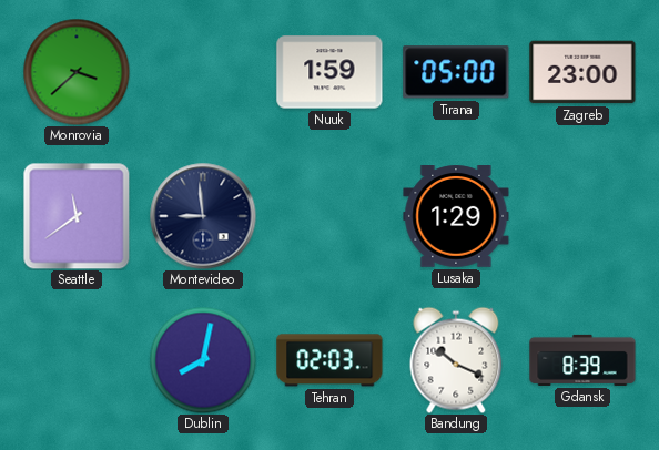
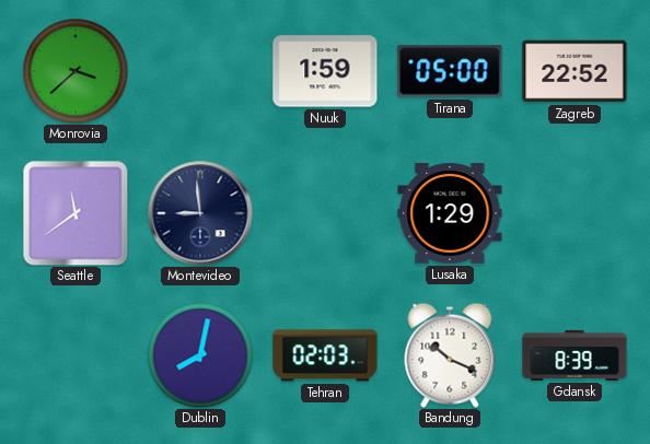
Zagreb: 23:00 -> 22:52 (574, 71)
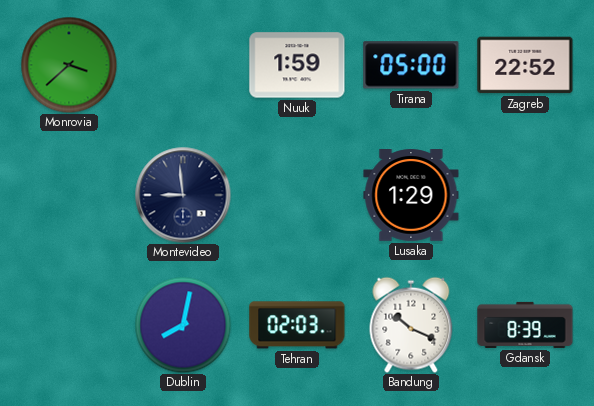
Seattle: 11:39 -> none (76, 213)
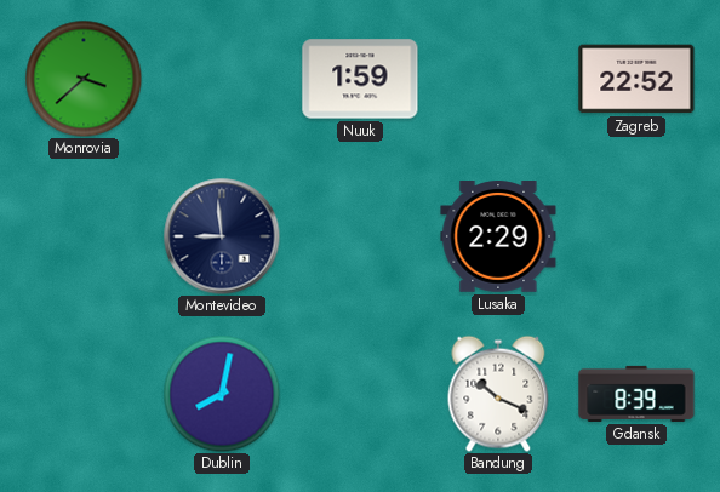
Tirana: 05:00 -> none (411, 65)
Lusaka: 1:29 -> 2:29 (498, 238)
Tehran: 02:03 -> none (297, 325)
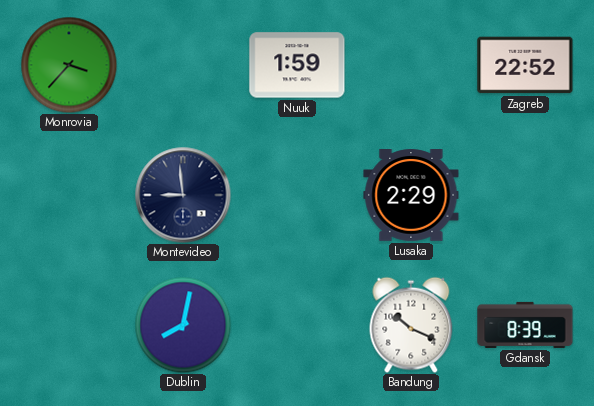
Monrovia: 3:38 -> 3:37 (69, 65)
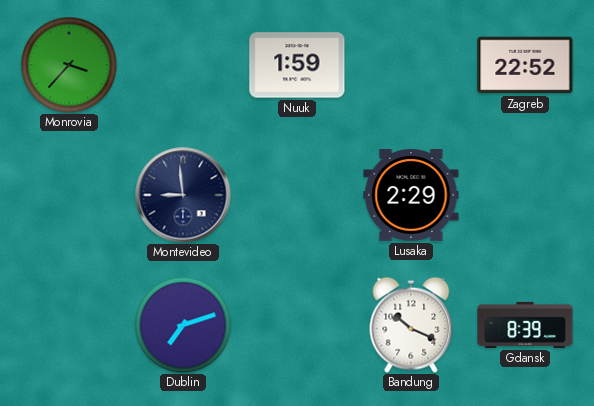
Dublin: 8:02 -> 7:12 (183, 325)
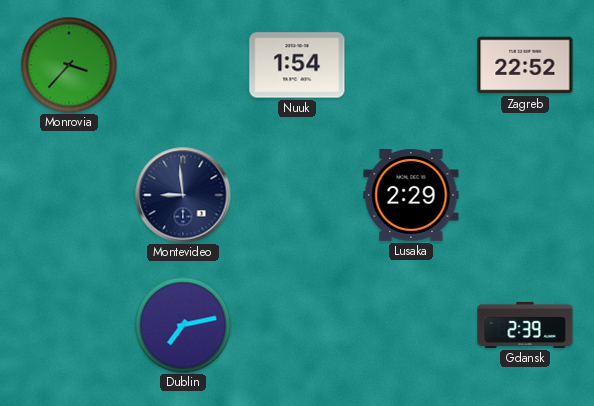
Nuuk: 1:59 -> 1:54 (297, 65)
Dublin: 7:12 -> 7:13 (183, 325)
Bandung: 10:19 -> none (411, 325)
Gdansk: 8:39 -> 2:39 (525, 325)
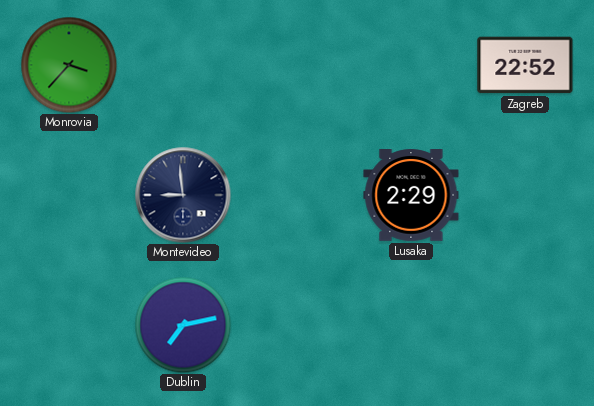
Nuuk: 1:54 -> none (297, 65)
Gdansk: 2:39 -> none (525, 325)
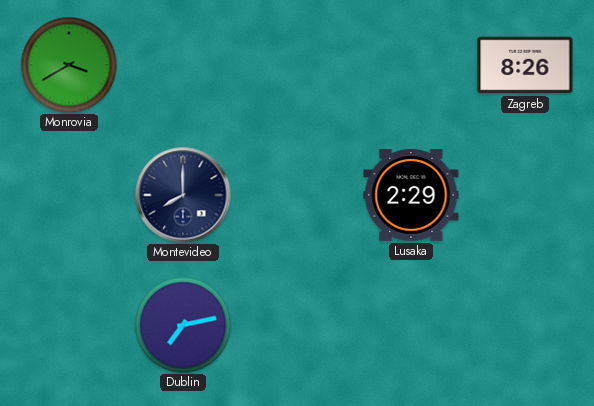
Monrovia: 3:37 -> 3:40 (69, 65)
Zagreb: 22:52 -> 8:26 (525, 65)
Montevideo: 8:59 -> 8:00 (183, 195)
